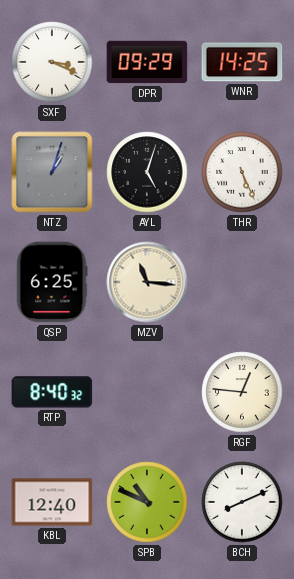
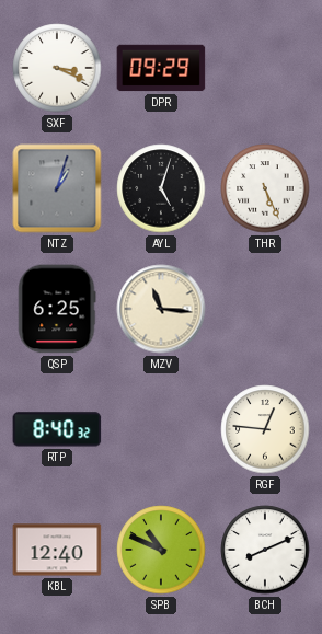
WNR: 14:25 -> none (242, 62)
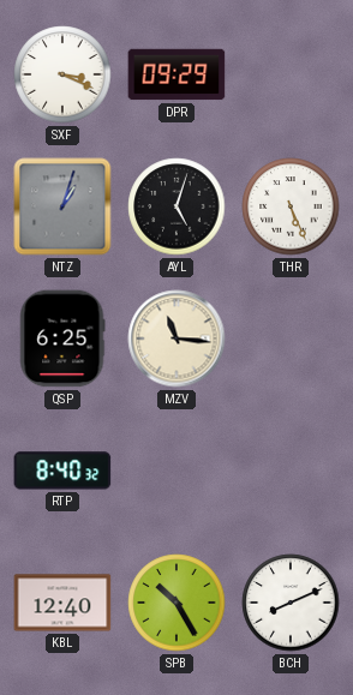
RGF: 12:46 -> none (265, 429)
SPB: 10:49 -> 10:25 (176, 603)
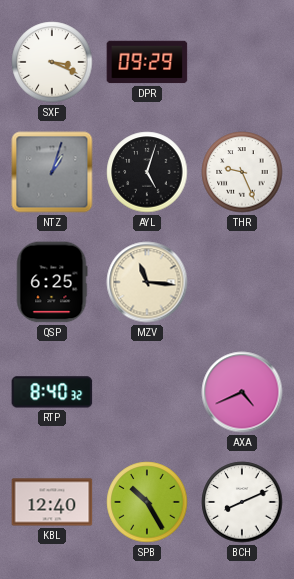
THR: 5:26 -> 9:26 (242, 172)
AXA: none -> 4:41 (242, 392)
